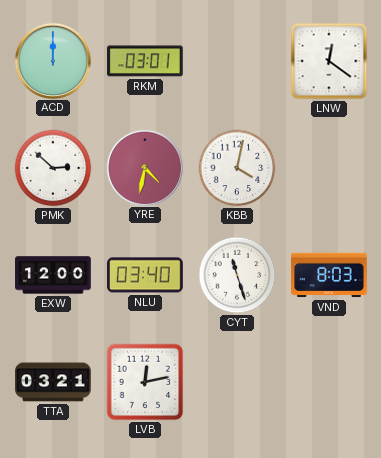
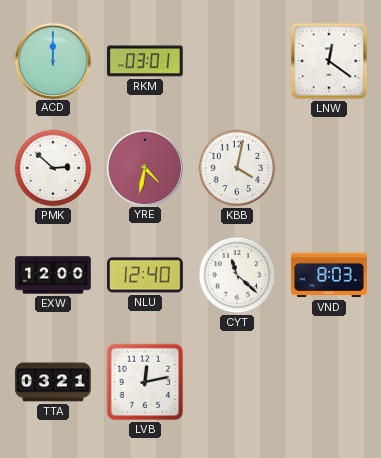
NLU: 03:40 -> 12:40 (145, 275)
CYT: 11:27 -> 11:22 (237, 275)
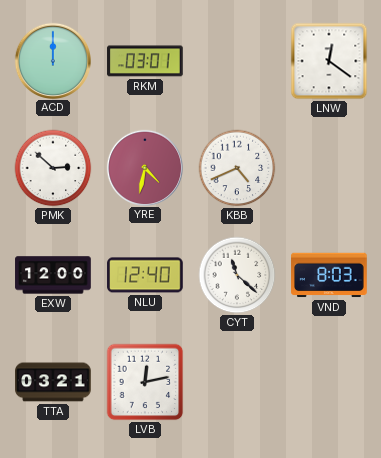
KBB: 4:02 -> 4:41 (237, 168)
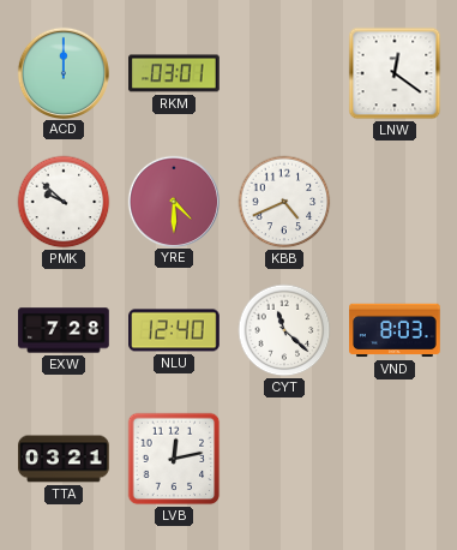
PMK: 2:52 -> 9:52 (64, 202)
YRE: 4:32 -> 4:30 (173, 201)
EXW: 12:00 -> 7:28 (64, 330)
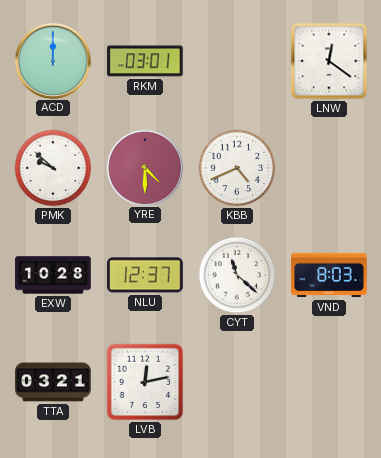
EXW: 7:28 -> 10:28 (53, 275)
NLU: 12:40 -> 12:37 (145, 275)
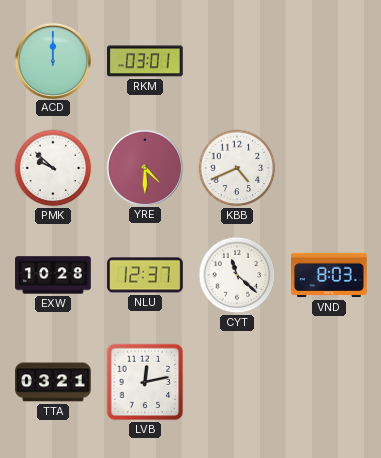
LNW: 12:21 -> none (329, 61)
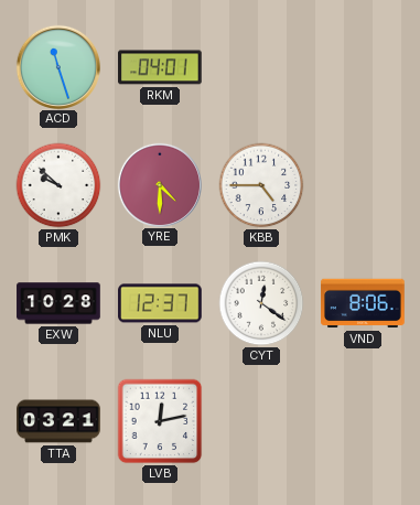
ACD: 12:00 -> 11:27 (57, 66)
RKM: 03:01 -> 04:01 (160, 67)
KBB: 4:41 -> 4:45 (261, 185)
CYT: 11:22 -> 12:21 (261, 303)
VND: 8:03 -> 8:06 (363, 303)
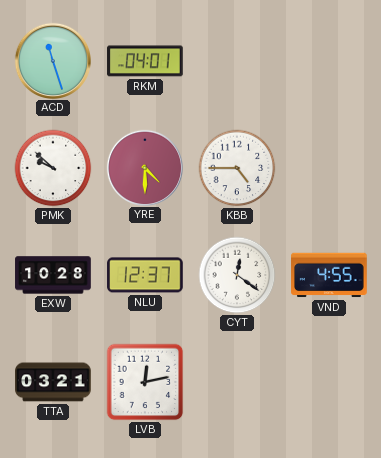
VND: 8:06 -> 4:55 (329, 275)
